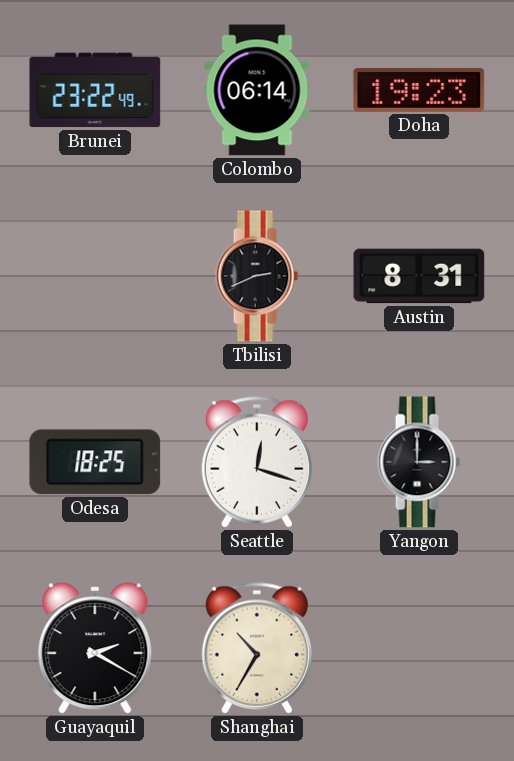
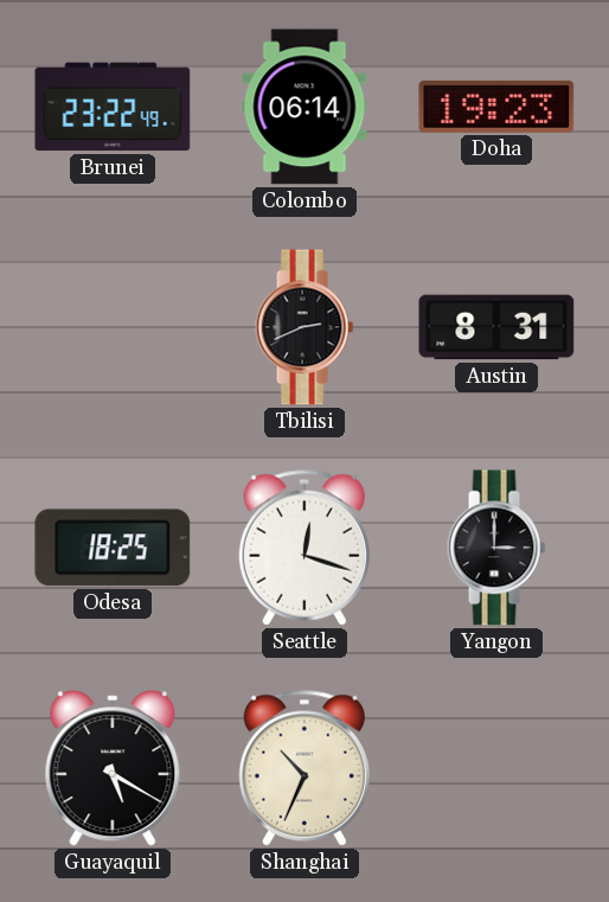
Guayaquil: 2:20 -> 5:20 (113, 768)
Shanghai: 10:35 -> 10:34 (303, 768)
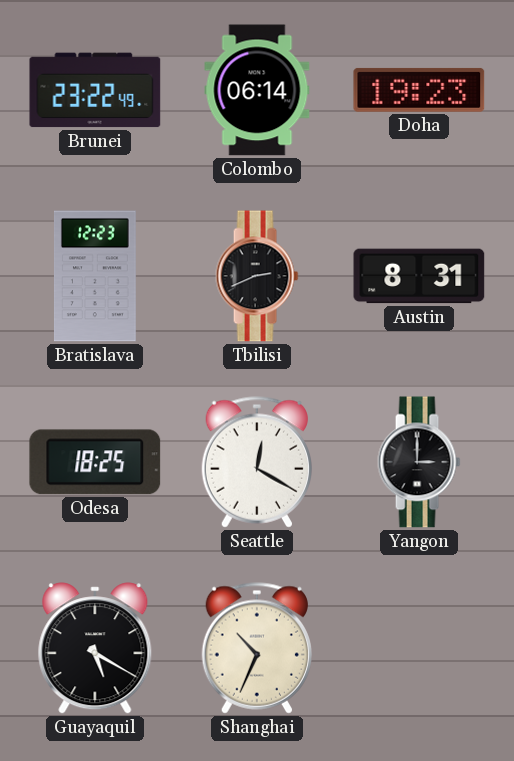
Bratislava: none -> 12:23 (95, 276)
Seattle: 12:18 -> 12:20 (256, 462)
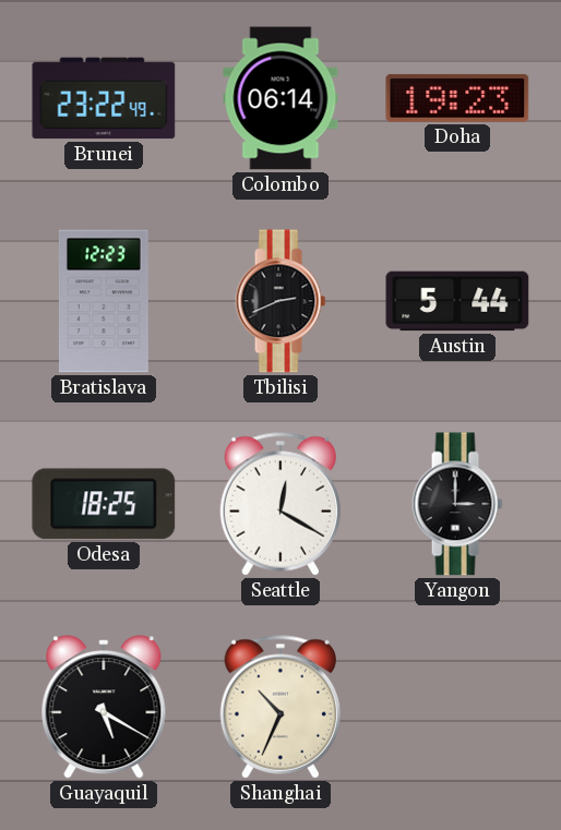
Austin: 8:31 -> 5:44 (457, 301)
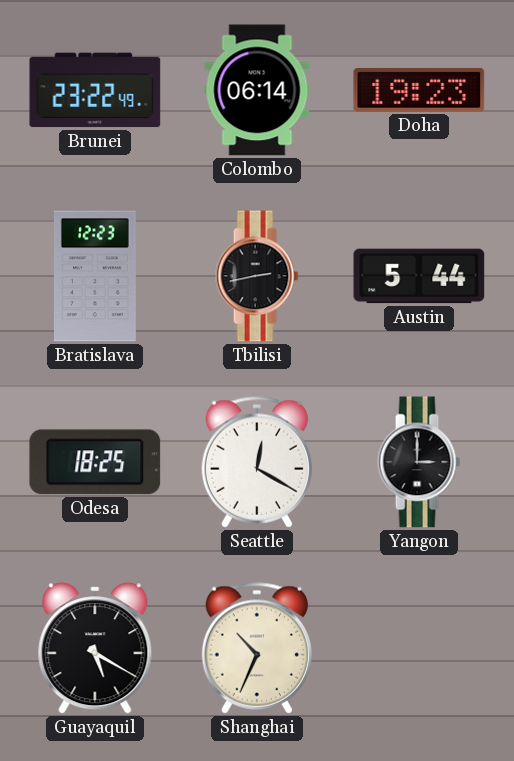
Tbilisi: 2:41 -> 2:43 (257, 276)
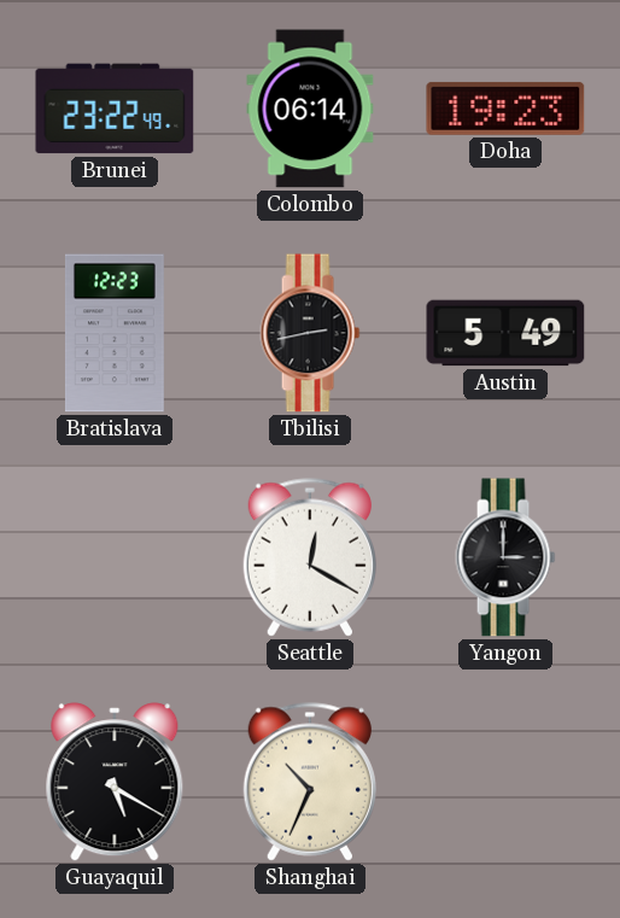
Austin: 5:44 -> 5:49 (505, 333)
Odesa: 18:25 -> none (95, 462)
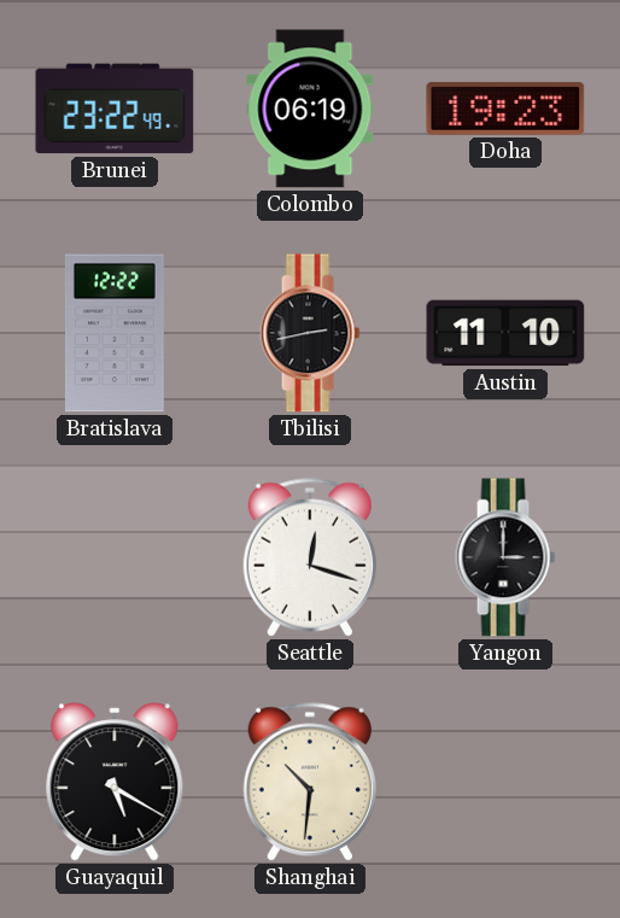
Colombo: 06:14 -> 06:19 (310, 109)
Bratislava: 12:23 -> 12:22 (115, 333)
Austin: 5:49 -> 11:10 (505, 333)
Seattle: 12:20 -> 12:18 (309, 557)
Shanghai: 10:34 -> 10:31 (309, 782)
